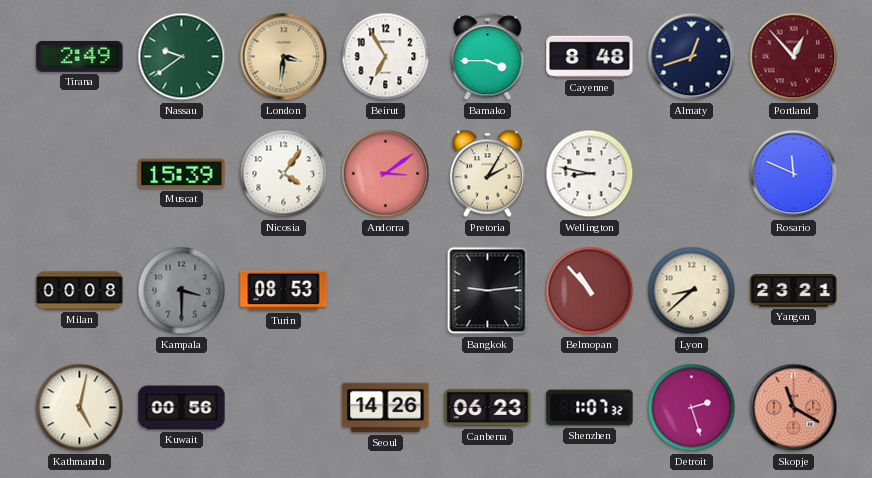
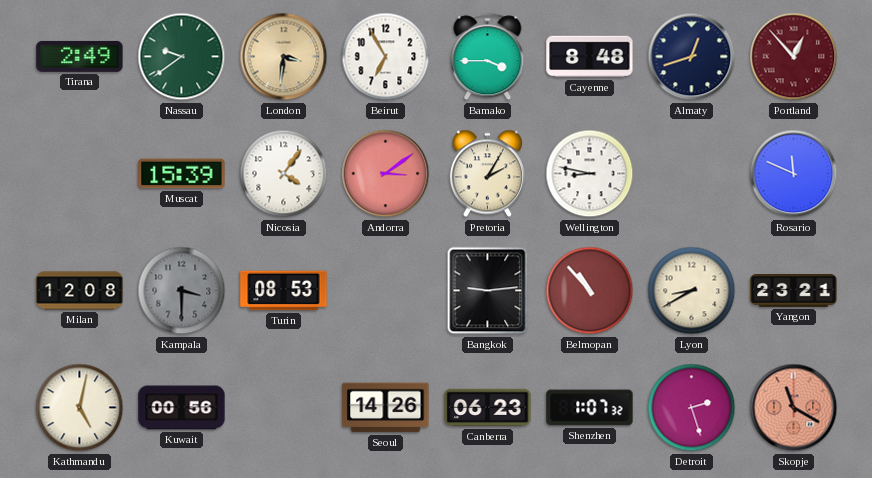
Milan: 00:08 -> 12:08 (80, 291)
Lyon: 8:38 -> 8:40 (692, 291)
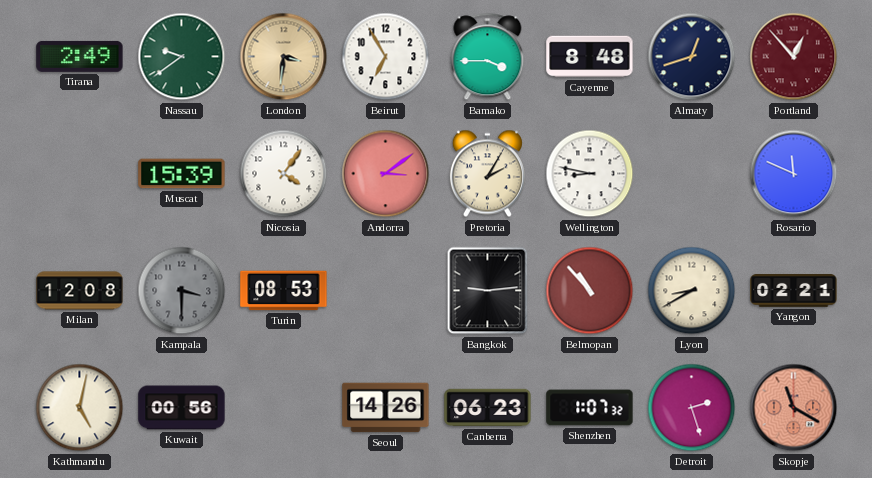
Yangon: 23:21 -> 02:21 (794, 291)
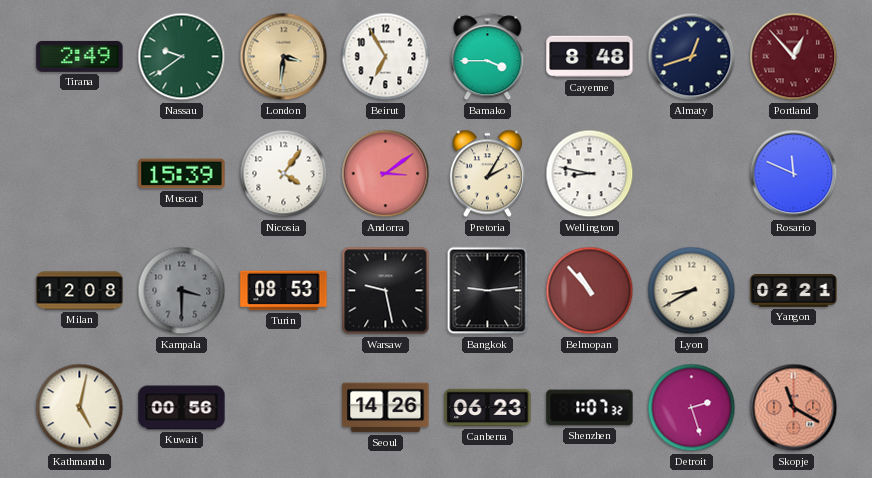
Warsaw: none -> 9:28 (386, 291)
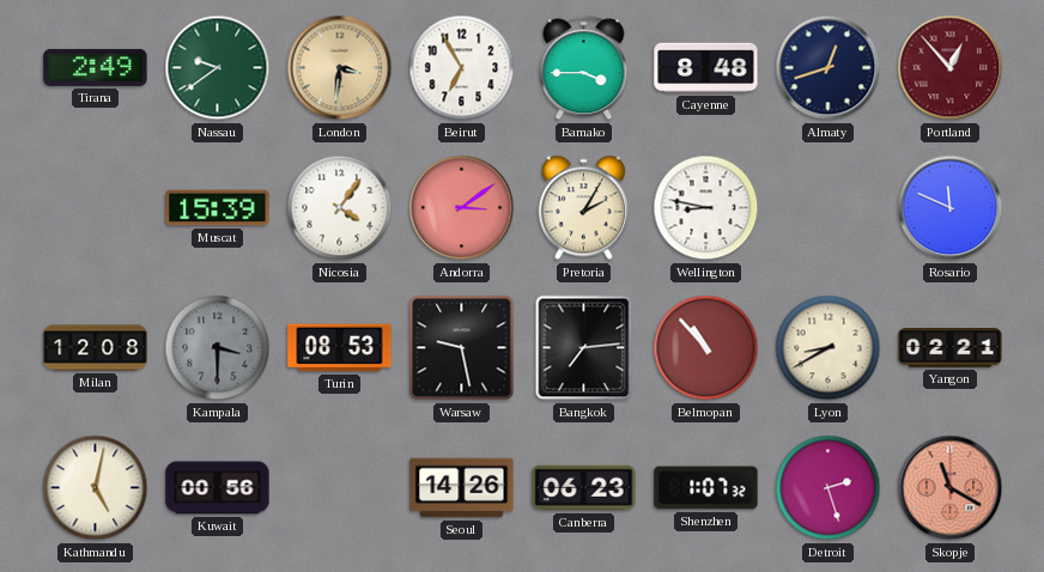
Bangkok: 9:14 -> 7:14 (584, 348)
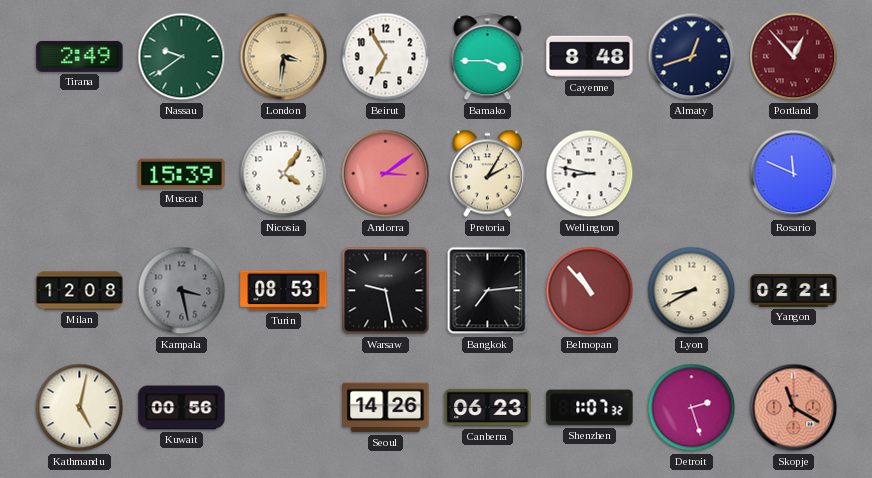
Kampala: 3:30 -> 3:28 (182, 291)
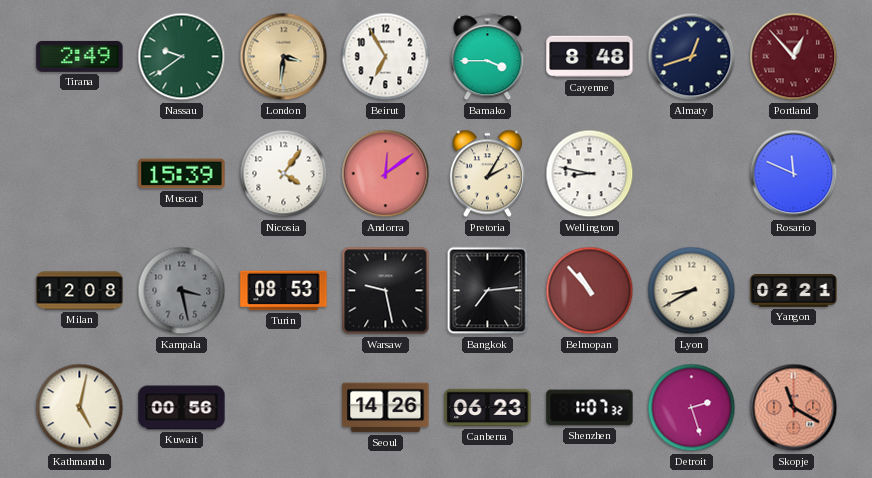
Andorra: 3:09 -> 12:09 (386, 174)
